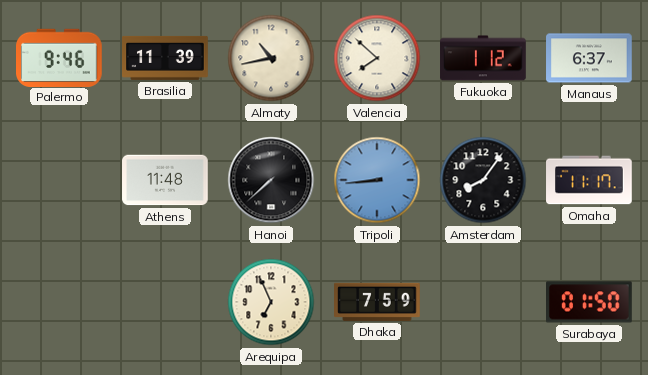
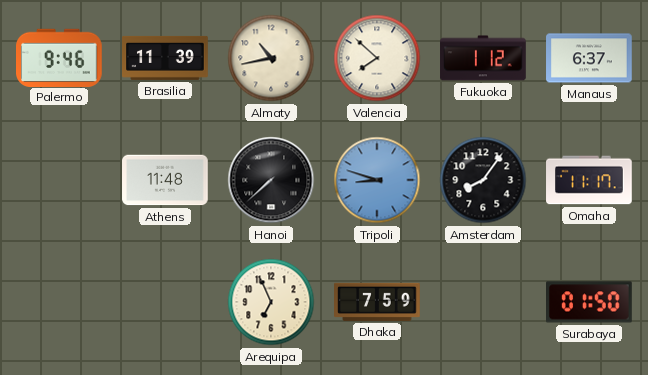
Tripoli: 8:44 -> 8:48 (377, 180)
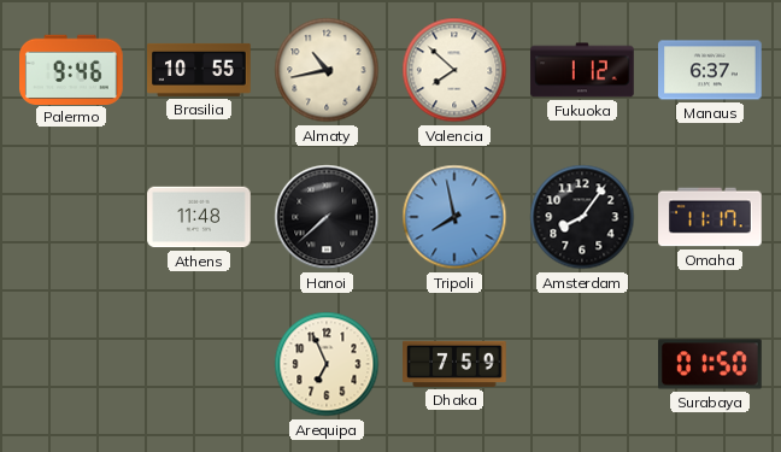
Brasilia: 11:39 -> 10:55 (199, 70)
Tripoli: 8:48 -> 7:58 (454, 217)
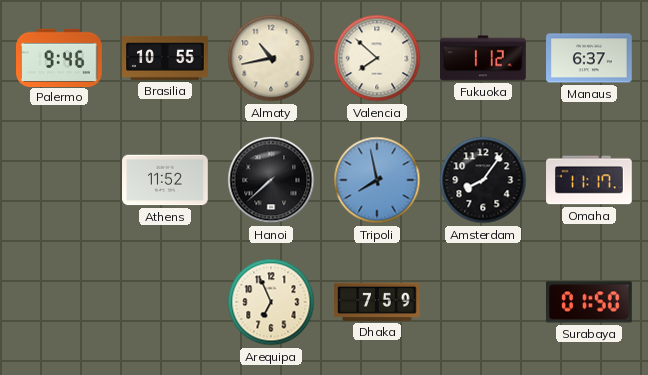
Athens: 11:48 -> 11:52 (165, 180)
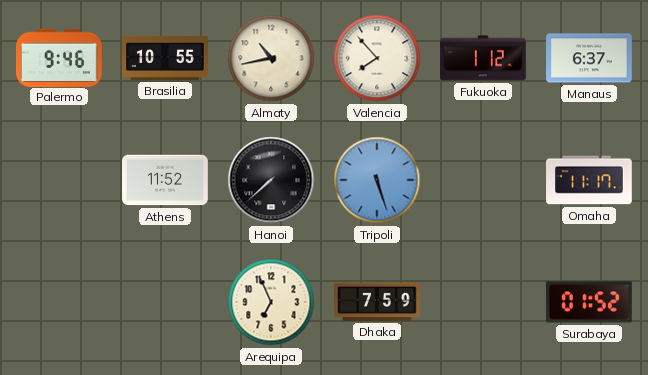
Valencia: 7:52 -> 7:53 (377, 58)
Tripoli: 7:58 -> 5:27 (377, 180)
Amsterdam: 8:06 -> none (483, 180)
Surabaya: 01:50 -> 01:52 (590, 302)
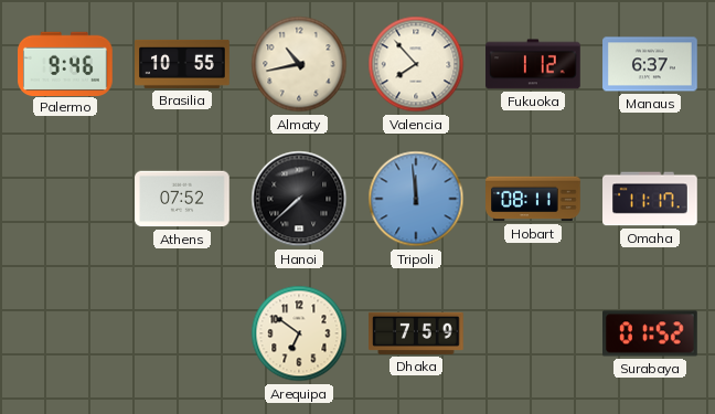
Athens: 11:52 -> 07:52 (182, 199)
Tripoli: 5:27 -> 11:59 (416, 199)
Hobart: none -> 08:11 (533, 199)
Arequipa: 6:56 -> 6:51 (299, 333)
